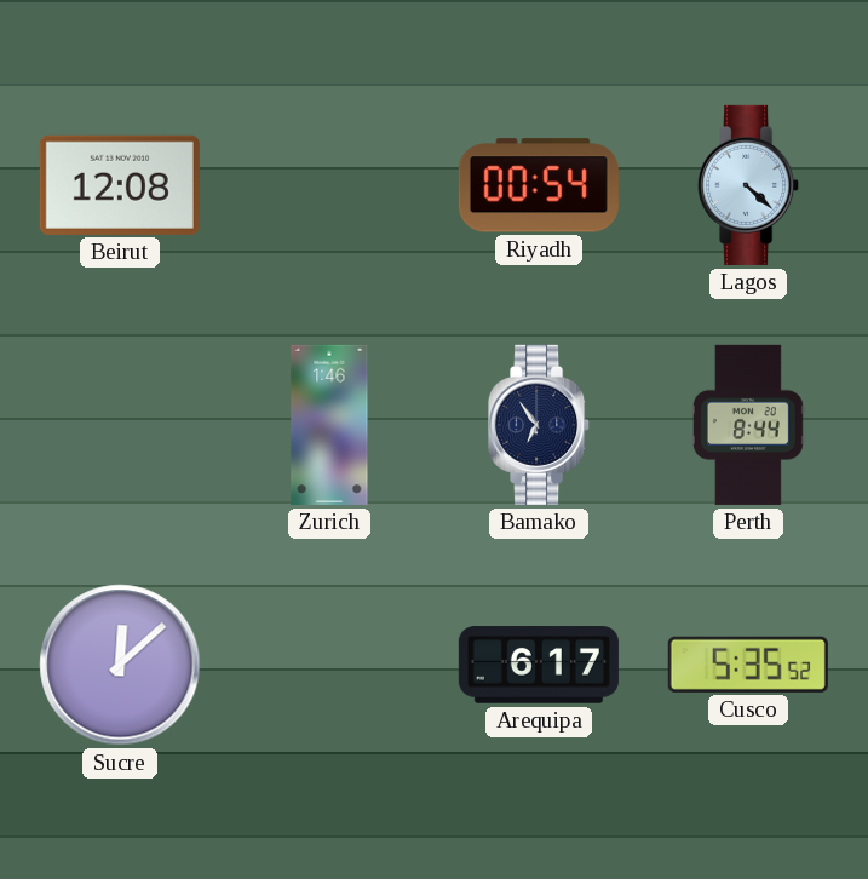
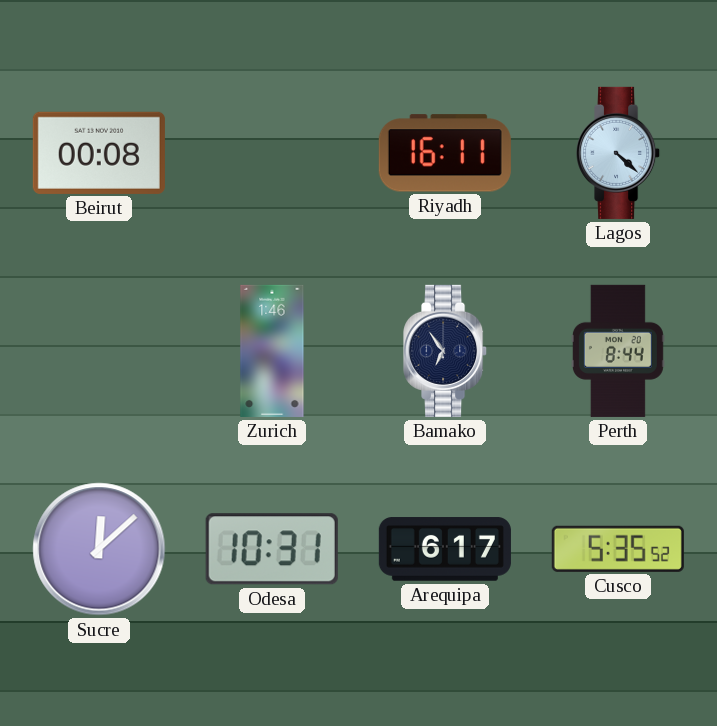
Beirut: 12:08 -> 00:08 (99, 153)
Riyadh: 00:54 -> 16:11 (445, 153)
Odesa: none -> 10:31 (272, 549)
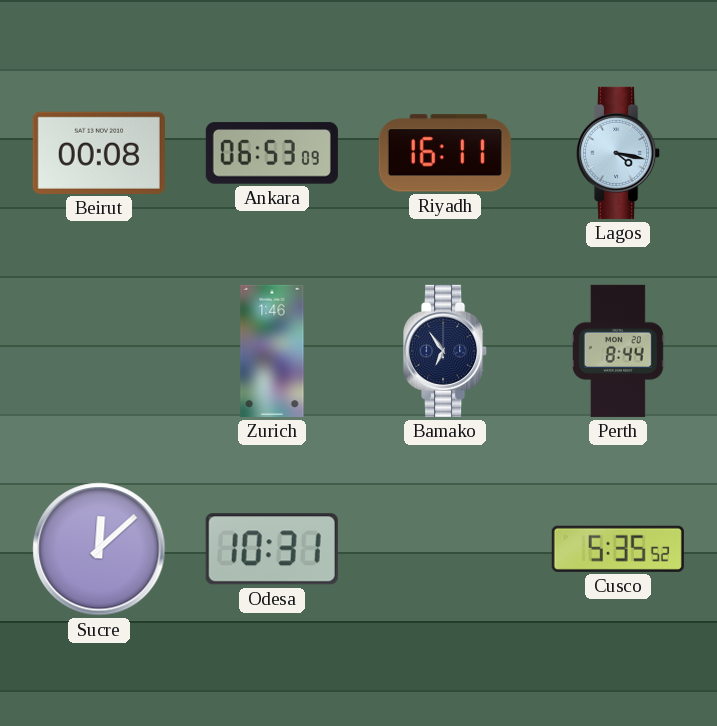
Ankara: none -> 06:53 (272, 153)
Lagos: 4:22 -> 4:17 (619, 153)
Arequipa: 6:17 -> none (445, 549)
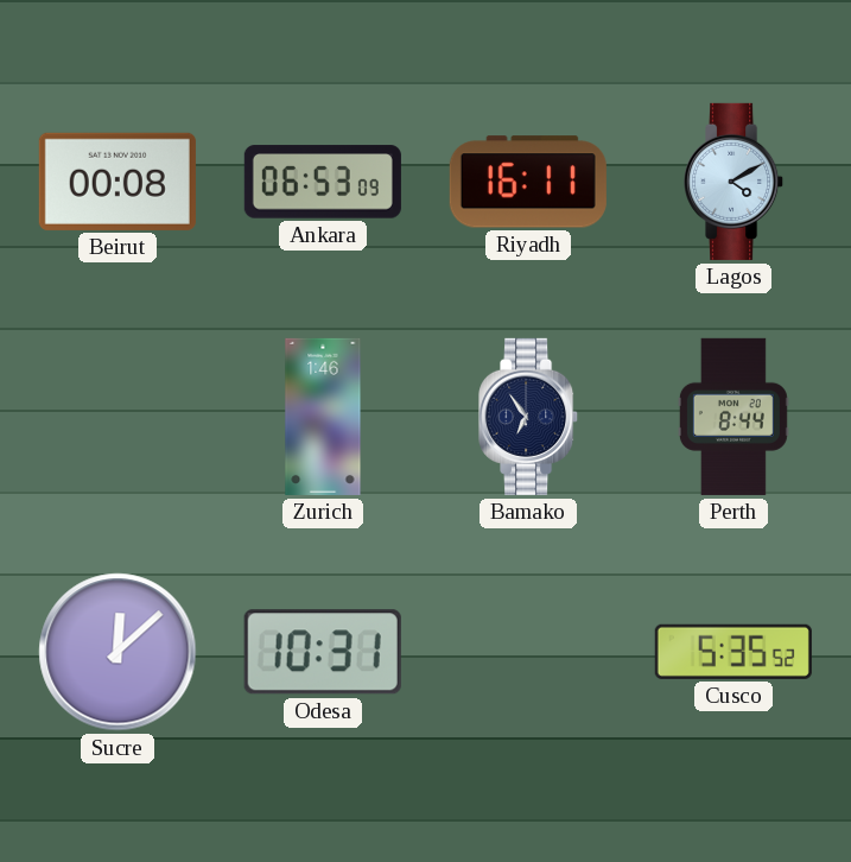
Lagos: 4:17 -> 4:10 (735, 182)
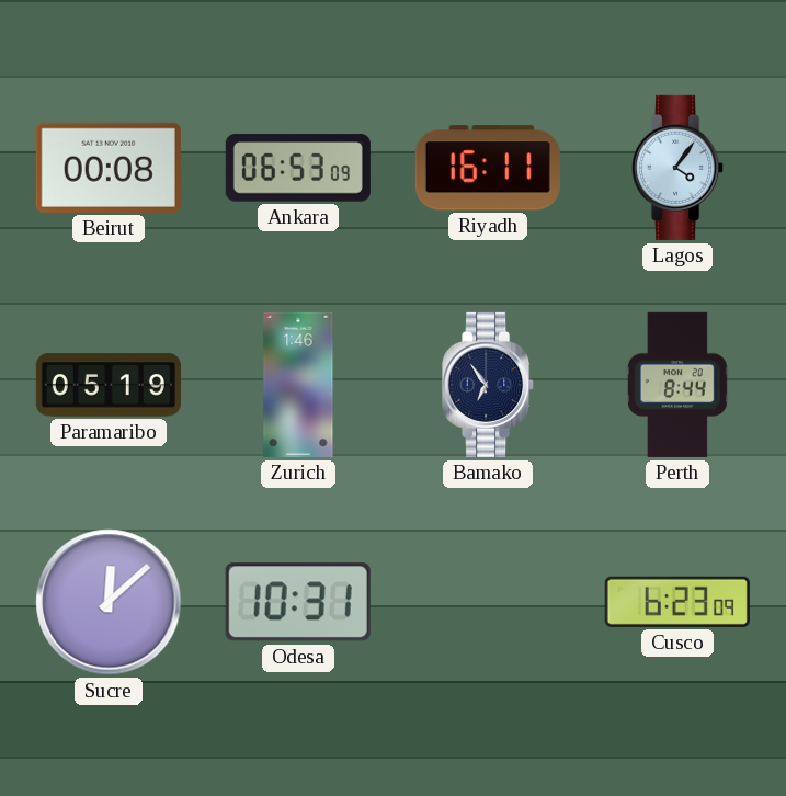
Lagos: 4:10 -> 4:06 (679, 168)
Paramaribo: none -> 05:19 (109, 385)
Cusco: 5:35 -> 6:23 (677, 602)
